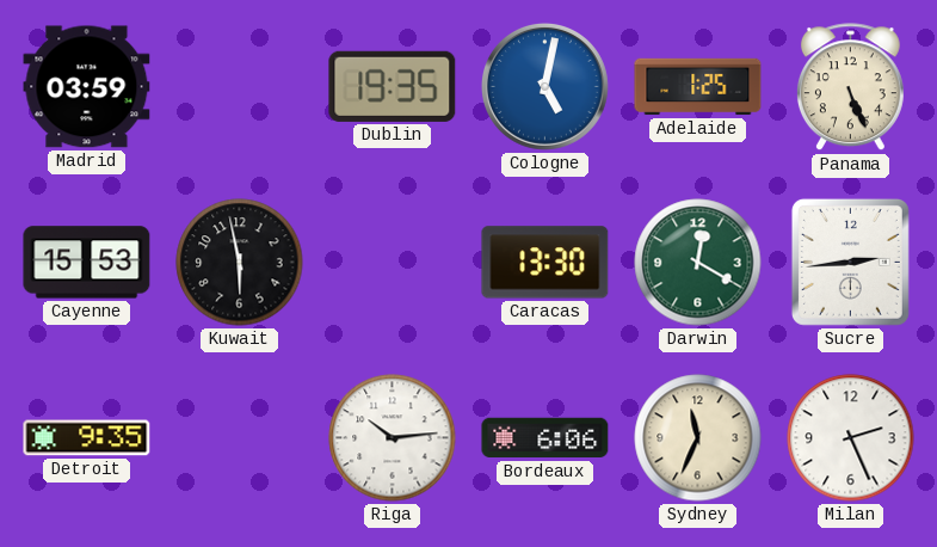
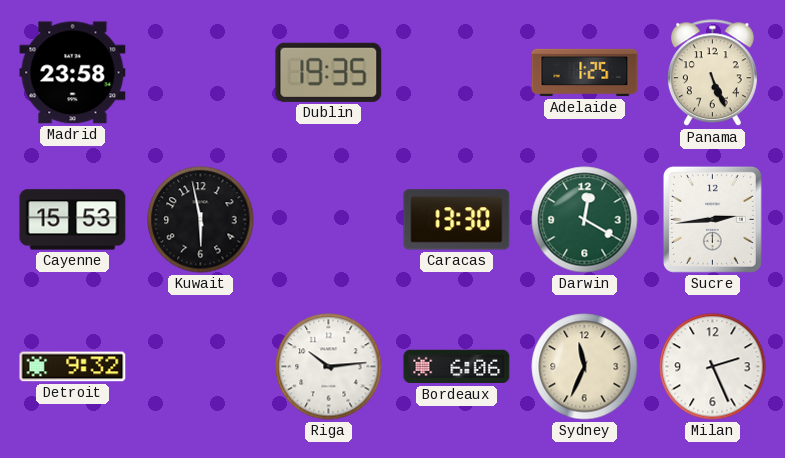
Madrid: 03:59 -> 23:58 (73, 73)
Cologne: 5:02 -> none (544, 86)
Detroit: 9:35 -> 9:32 (73, 367)
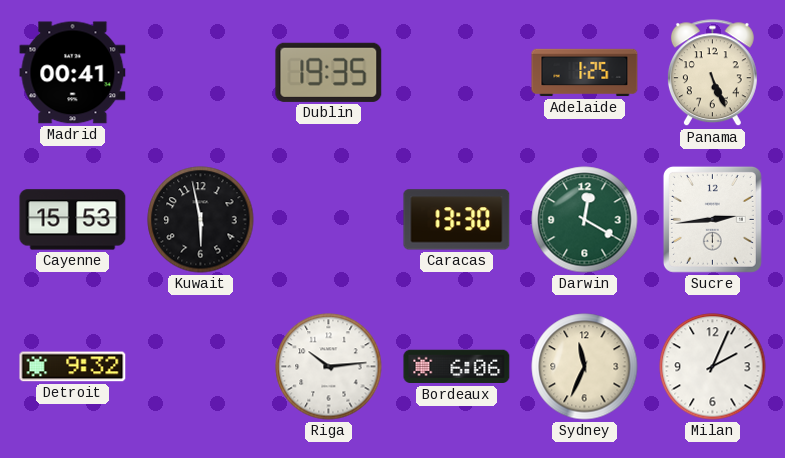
Madrid: 23:58 -> 00:41 (73, 73)
Milan: 2:26 -> 2:04 (713, 367)
